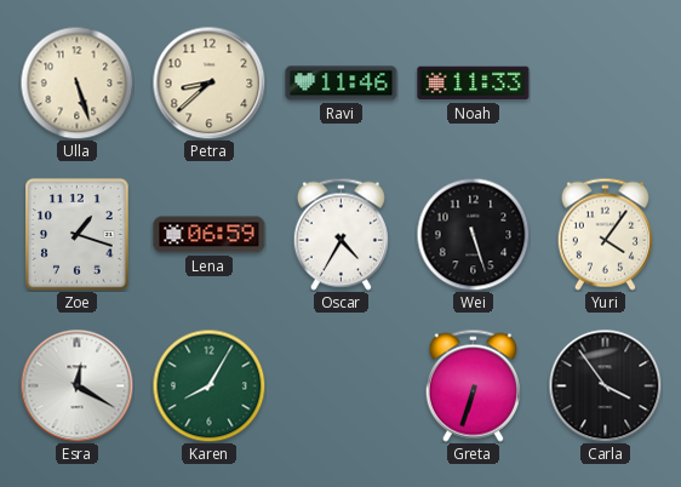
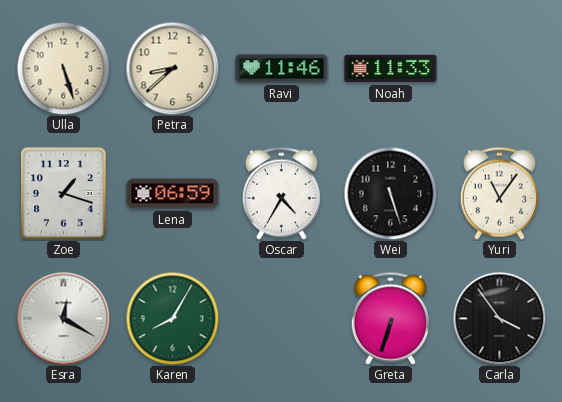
Yuri: 4:06 -> 11:06 (499, 193)
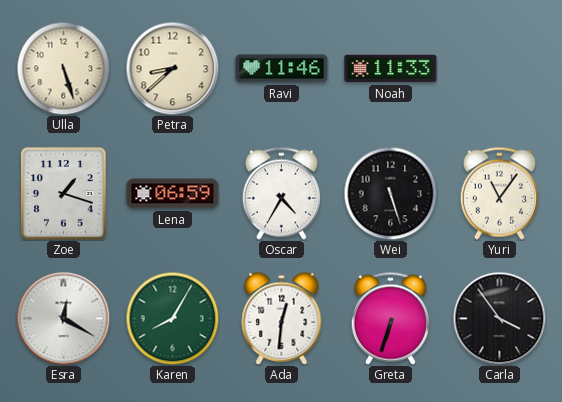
Ada: none -> 12:31 (282, 318)
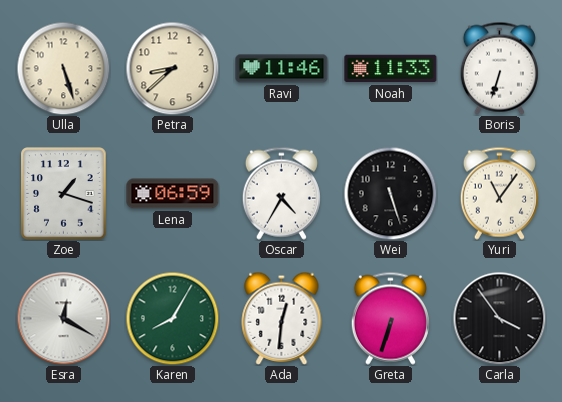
Boris: none -> 6:33 (499, 68)
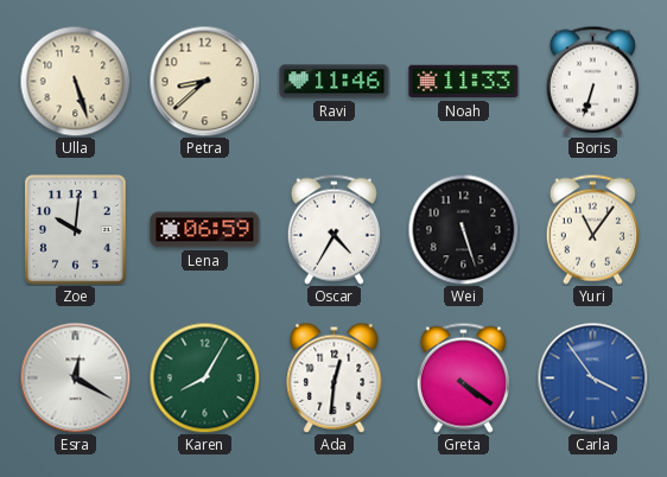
Zoe: 1:18 -> 10:01 (76, 230)
Greta: 6:33 -> 4:21 (463, 377)
Carla dial: black -> blue (592, 377)
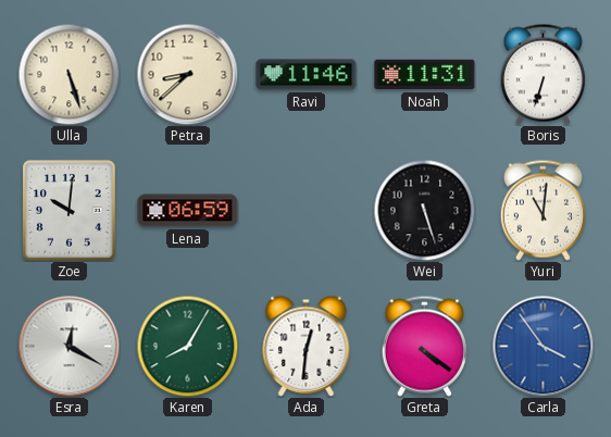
Noah: 11:33 -> 11:31 (425, 75)
Oscar: 4:35 -> none (333, 229)
Yuri: 11:06 -> 11:01 (543, 210)
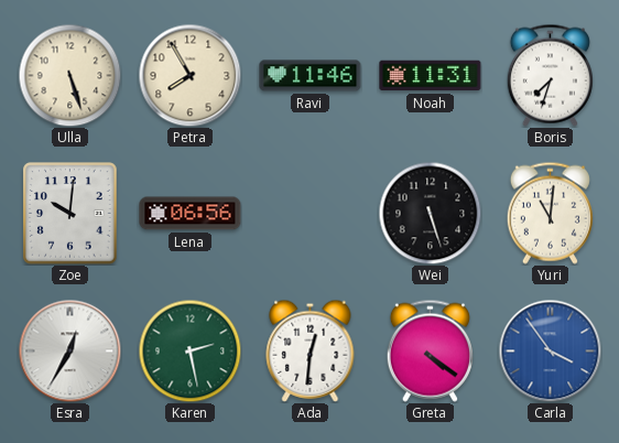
Petra: 8:38 -> 7:55 (189, 75)
Boris: 6:33 -> 7:33 (550, 75)
Lena: 06:59 -> 06:56 (191, 214)
Esra: 12:20 -> 12:35 (69, 350)
Karen: 8:05 -> 2:28 (189, 350)
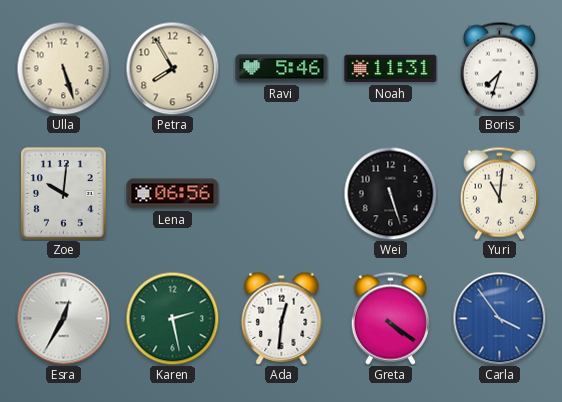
Ravi: 11:46 -> 5:46 (282, 69)
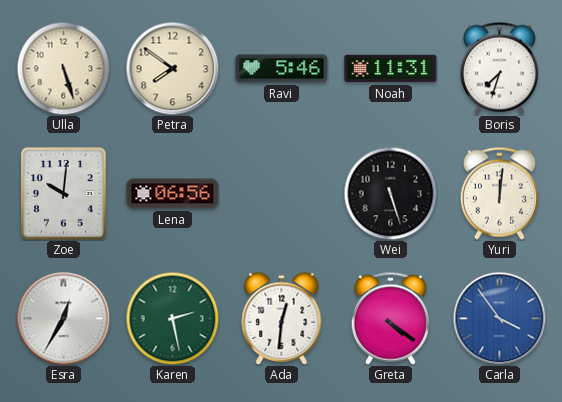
Petra: 7:55 -> 7:51 (172, 68)
Yuri: 11:01 -> 12:01 (499, 193)
